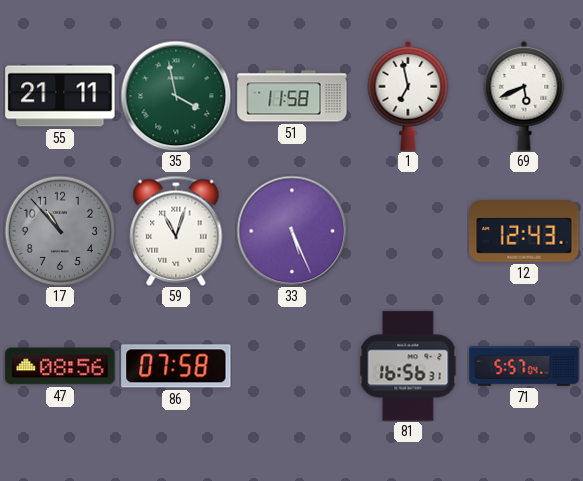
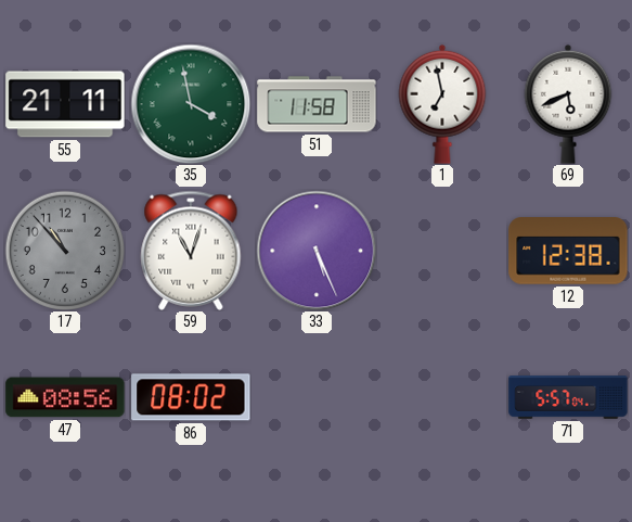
12: 12:43 -> 12:38 (568, 251)
86: 07:58 -> 08:02 (191, 397)
81: 16:56 -> none (408, 366)
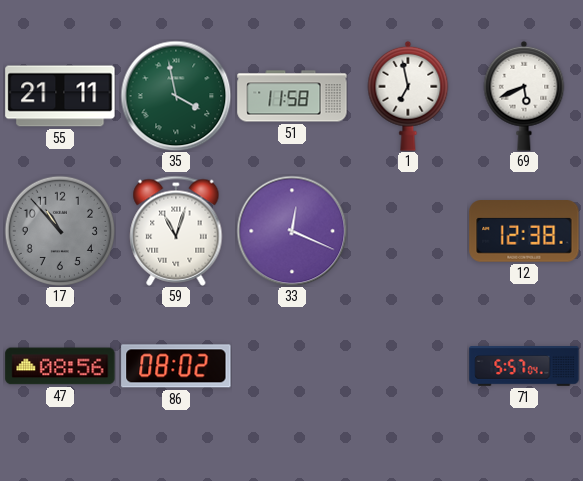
33: 5:26 -> 12:19 (292, 231)
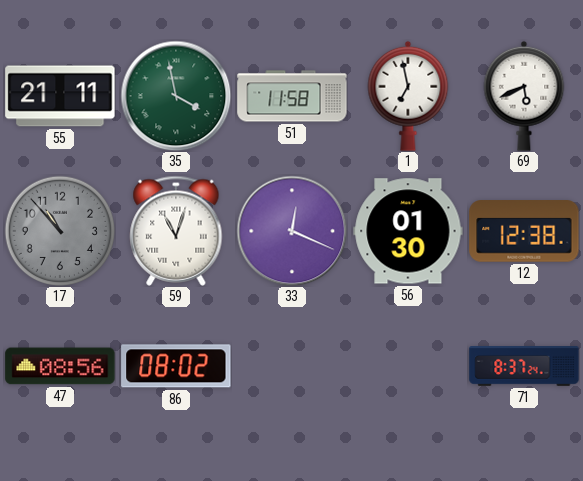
56: none -> 01:30 (408, 231)
71: 5:57 -> 8:37 (524, 367)
